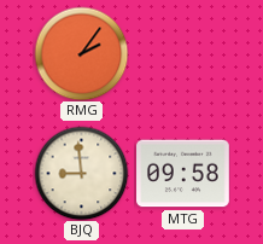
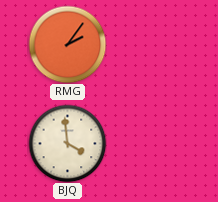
BJQ: 8:59 -> 3:59 (67, 143)
MTG: 09:58 -> none (183, 174)
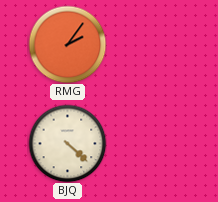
BJQ: 3:59 -> 4:22 (67, 143)
